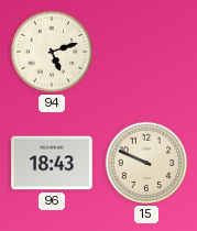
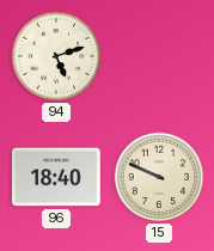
96: 18:43 -> 18:40 (56, 177)
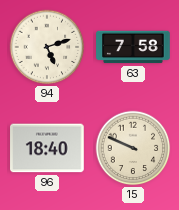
63: none -> 7:58 (133, 47)
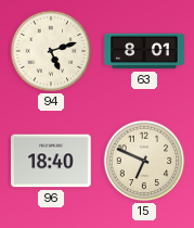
63: 7:58 -> 8:01 (144, 51)
15: 9:49 -> 6:49 (144, 161)
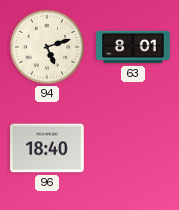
15: 6:49 -> none (144, 161)
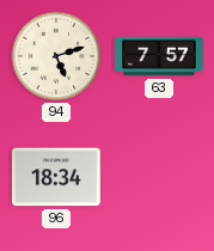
63: 8:01 -> 7:57 (159, 56)
96: 18:40 -> 18:34 (56, 177)
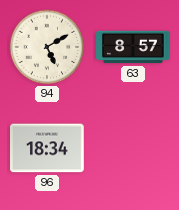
94: 5:12 -> 5:10 (47, 47)
63: 7:57 -> 8:57 (133, 47)
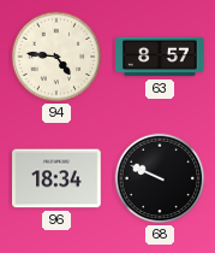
94: 5:10 -> 4:46 (56, 57)
68: none -> 9:49 (160, 178)
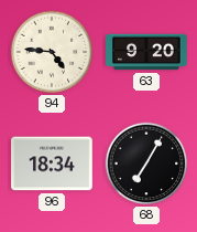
63: 8:57 -> 9:20 (146, 52)
68: 9:49 -> 7:05 (146, 164)
